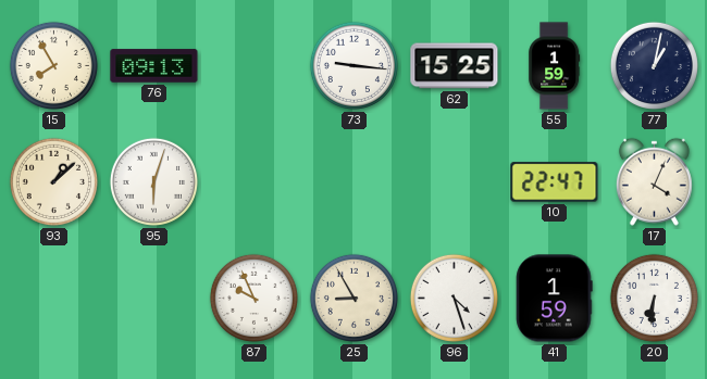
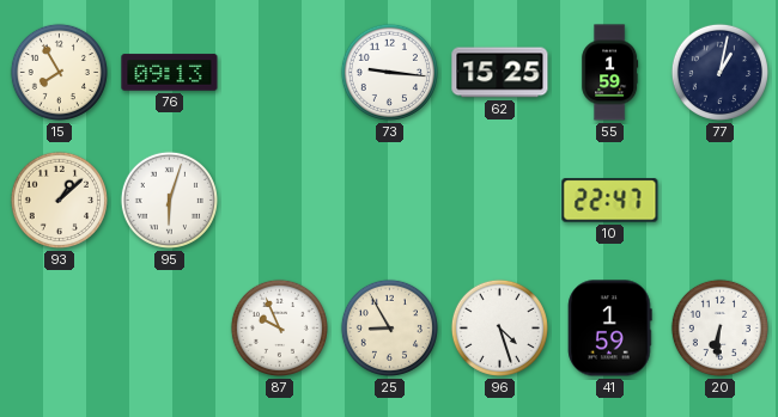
17: 4:04 -> none (654, 181)
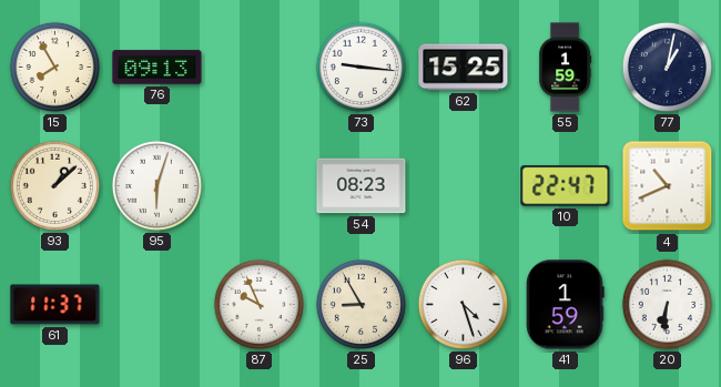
54: none -> 08:23 (362, 186)
4: none -> 10:41 (668, 186)
61: none -> 11:37 (55, 305)
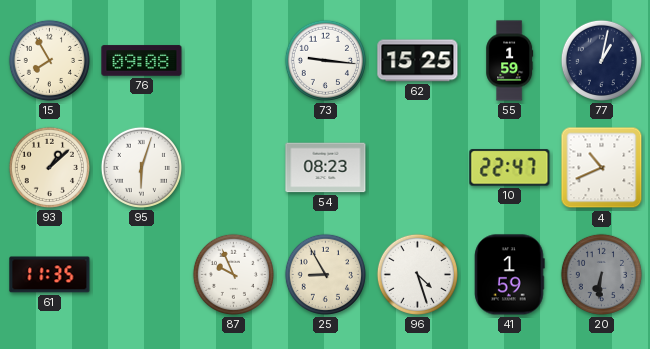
76: 09:13 -> 09:08 (142, 61)
61: 11:37 -> 11:35 (50, 275)
20 dial: white -> grey (601, 274)
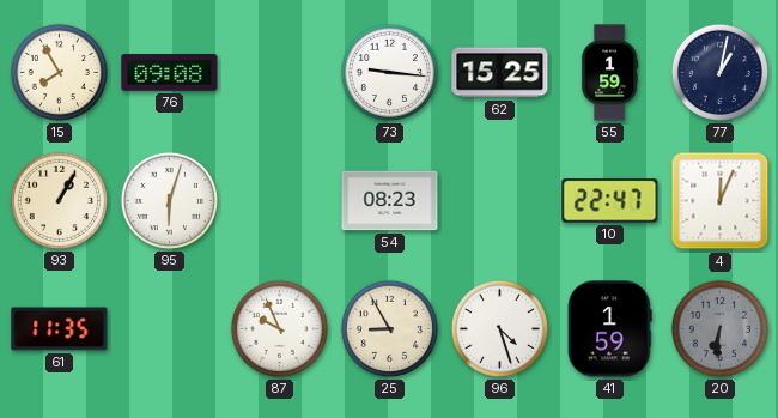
93: 1:08 -> 1:05 (59, 200)
4: 10:41 -> 12:04 (721, 201)
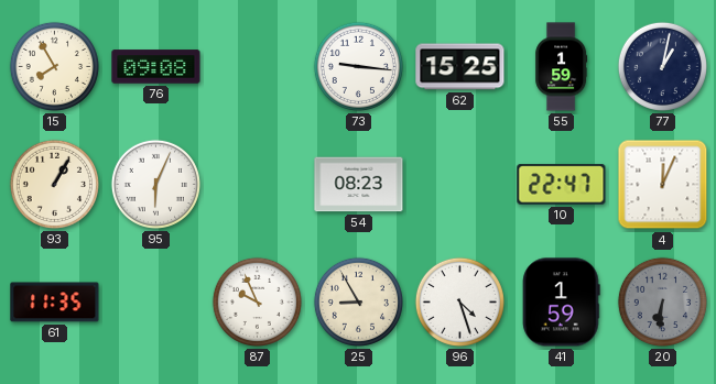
95: 6:03 -> 6:04 (155, 184)
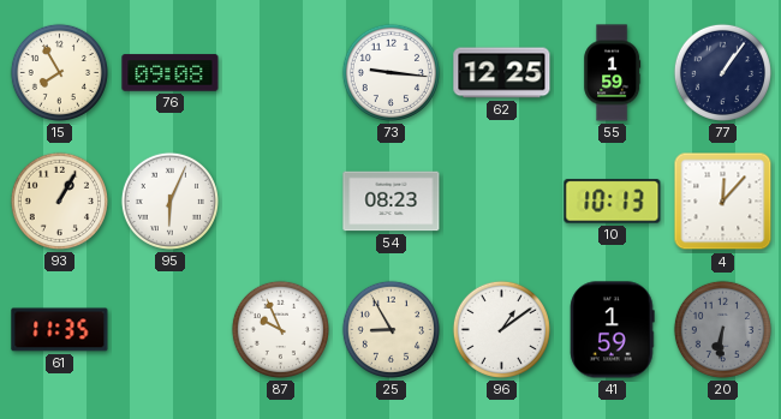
62: 15:25 -> 12:25 (502, 73)
77: 1:02 -> 1:06 (722, 72)
10: 22:47 -> 10:13 (613, 202)
4: 12:04 -> 12:07 (723, 202)
96: 4:27 -> 1:09 (501, 329)
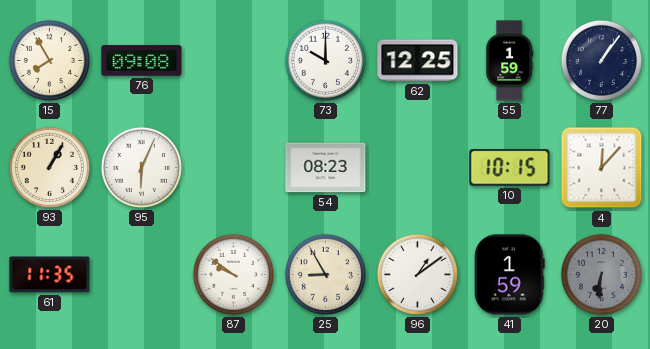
73: 9:16 -> 10:00 (325, 60)
10: 10:13 -> 10:15 (510, 168)
87: 9:56 -> 9:51 (233, 274)
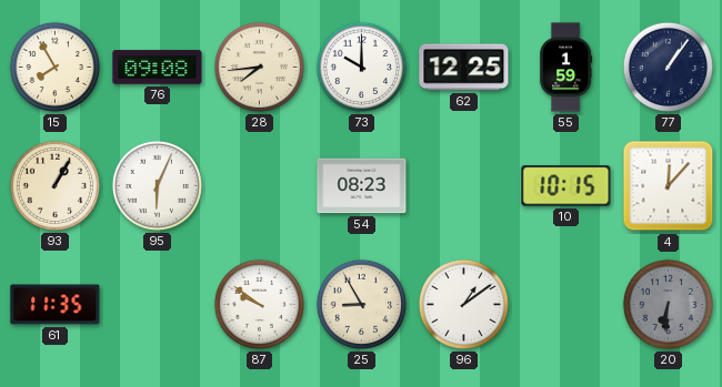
28: none -> 7:44 (259, 67)
41: 1:59 -> none (510, 275)
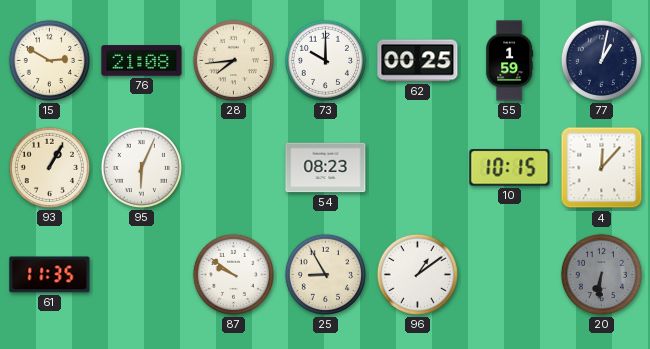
15: 7:55 -> 2:50 (49, 60)
76: 09:08 -> 21:08 (142, 61)
62: 12:25 -> 00:25 (418, 61)
77: 1:06 -> 1:02 (601, 60)
